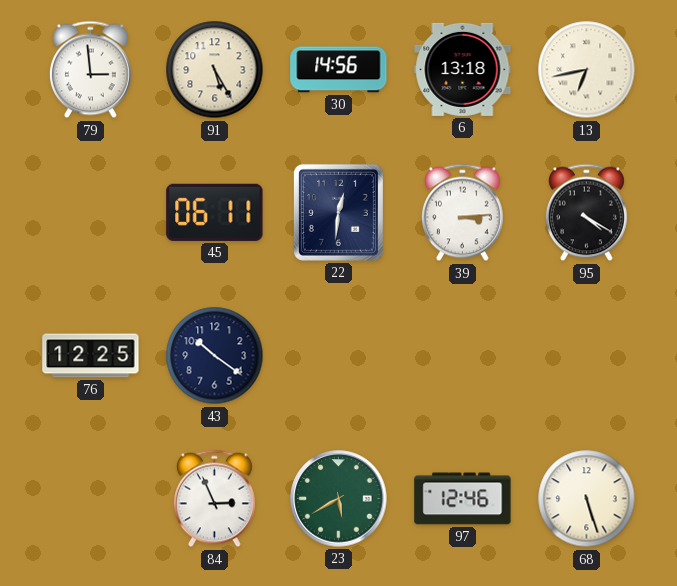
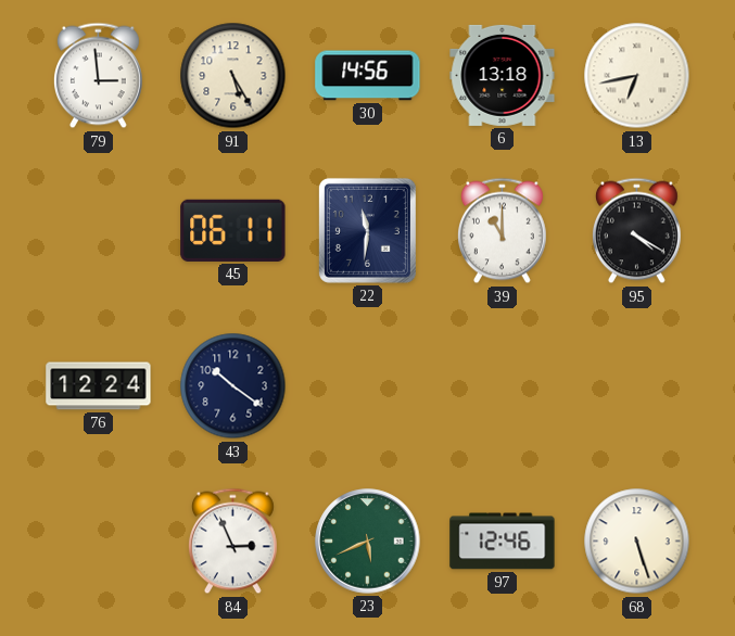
22: 12:31 -> 11:31 (367, 230)
39: 3:14 -> 11:00 (502, 231)
76: 12:25 -> 12:24 (99, 386)
23: 5:40 -> 5:41 (368, 542)
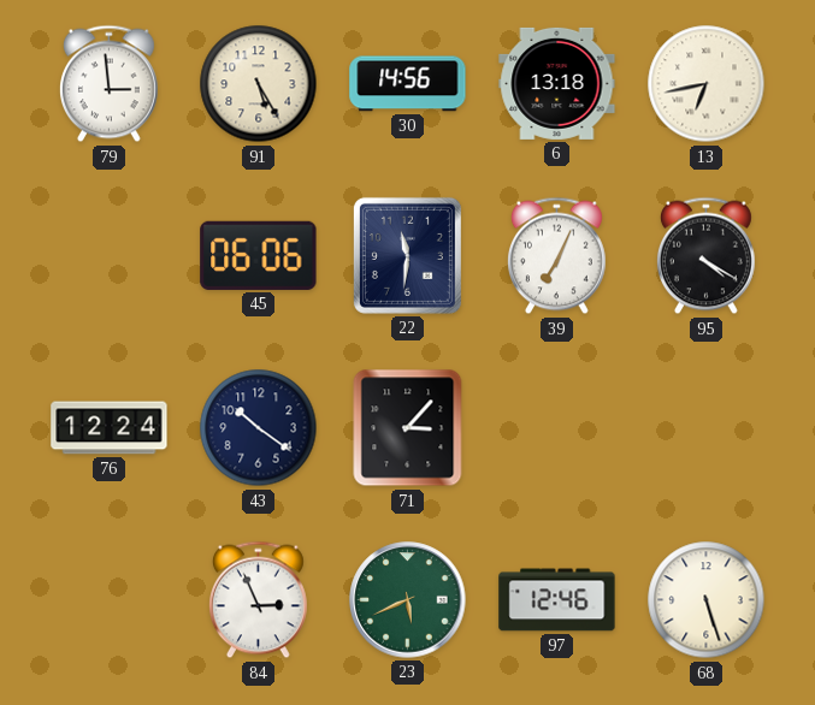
45: 06:11 -> 06:06 (259, 255)
39: 11:00 -> 7:04 (556, 256)
71: none -> 3:07 (408, 428)
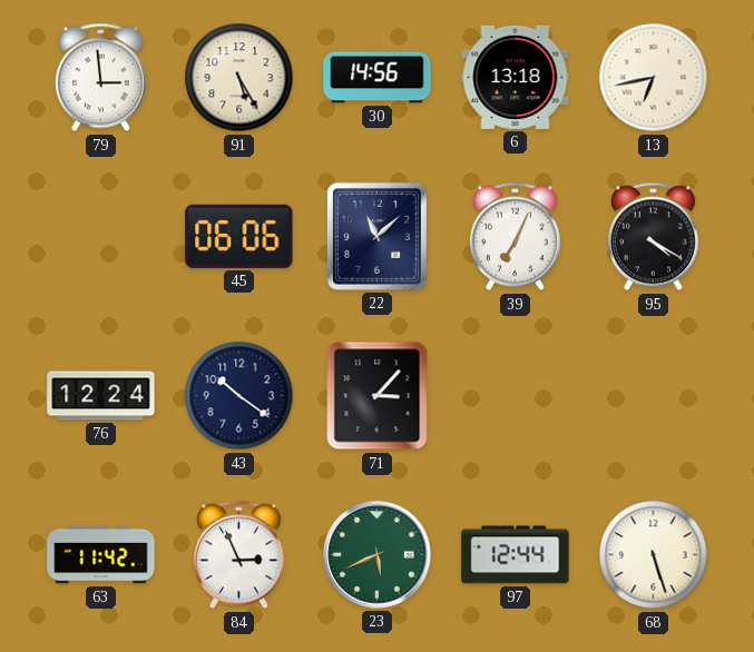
22: 11:31 -> 11:08 (376, 236)
63: none -> 11:42 (101, 555)
97: 12:46 -> 12:44 (516, 555)
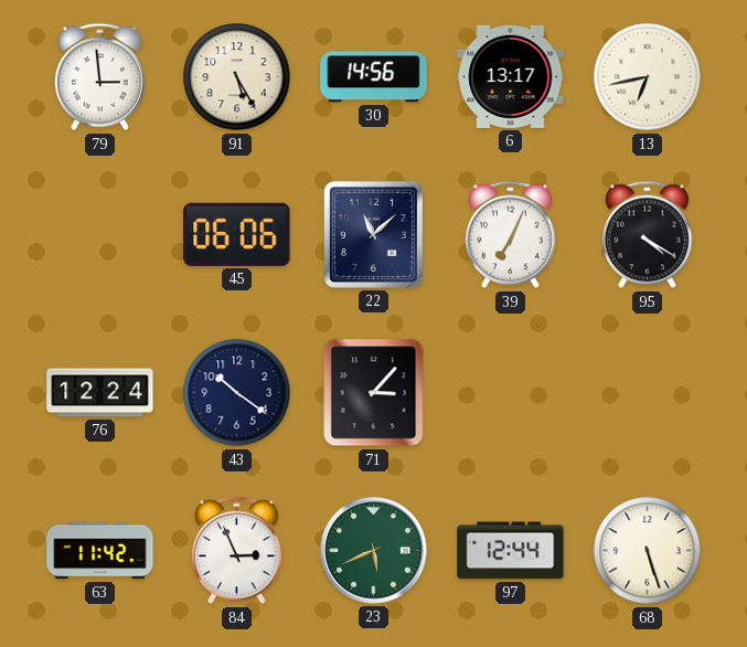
6: 13:18 -> 13:17 (511, 76)
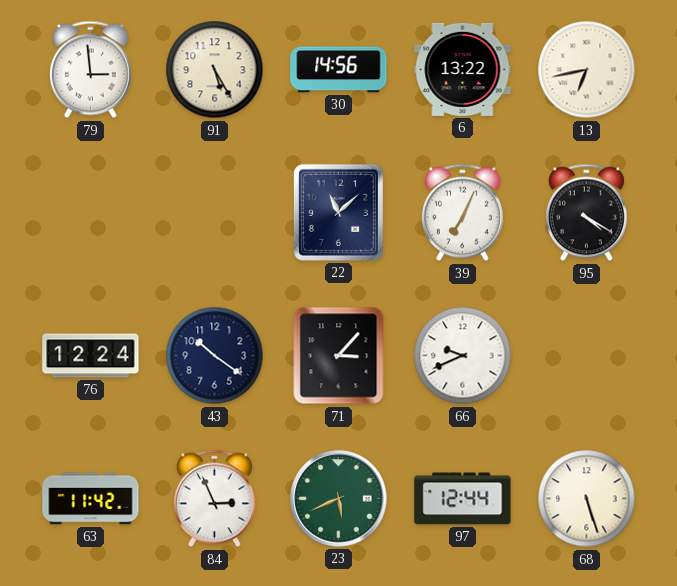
6: 13:17 -> 13:22 (463, 69)
45: 06:06 -> none (237, 234)
66: none -> 9:41 (463, 356)
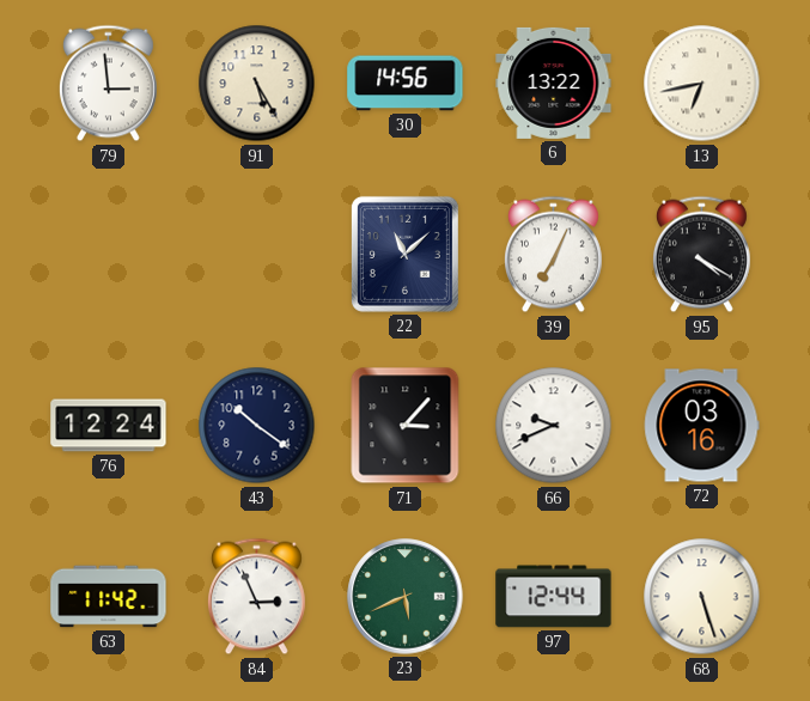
72: none -> 03:16 (701, 426)
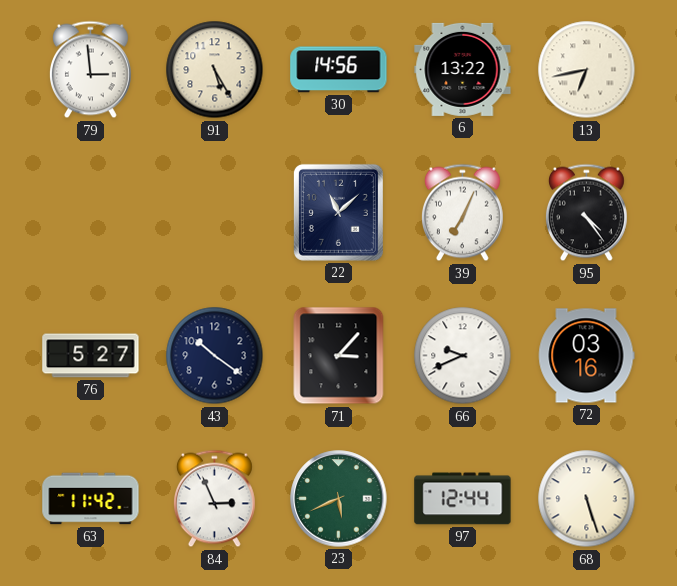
95: 4:20 -> 4:24 (586, 213)
76: 12:24 -> 5:27 (91, 356)
